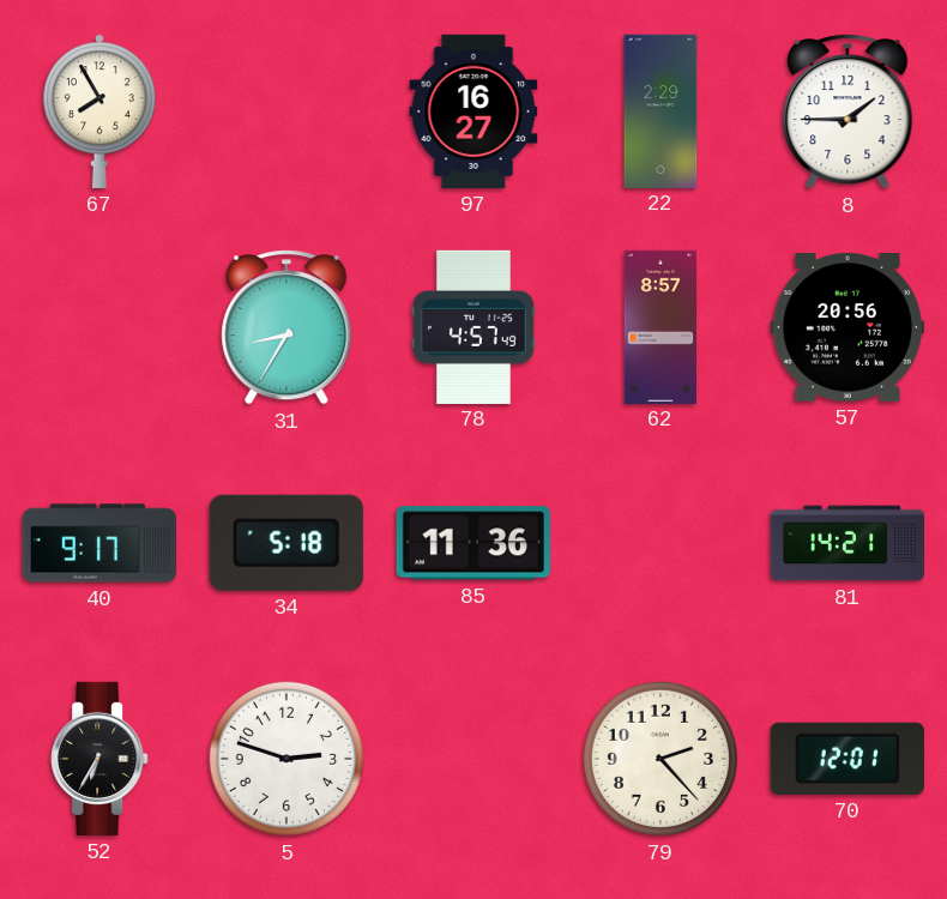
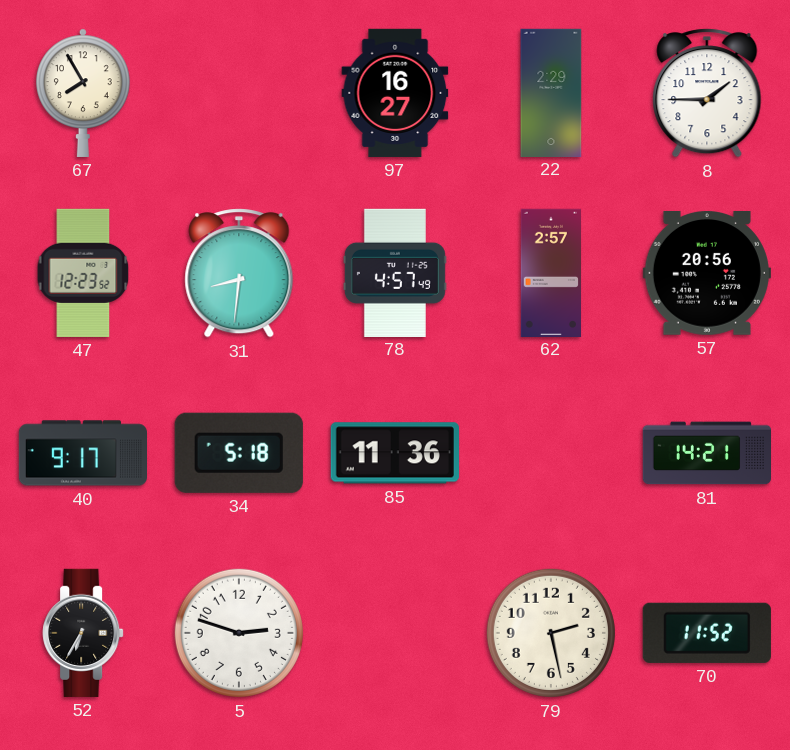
47: none -> 12:23 (83, 273)
31: 8:35 -> 8:31 (239, 273)
62: 8:57 -> 2:57 (550, 272)
79: 2:23 -> 2:28 (551, 633)
70: 12:01 -> 11:52 (707, 633)
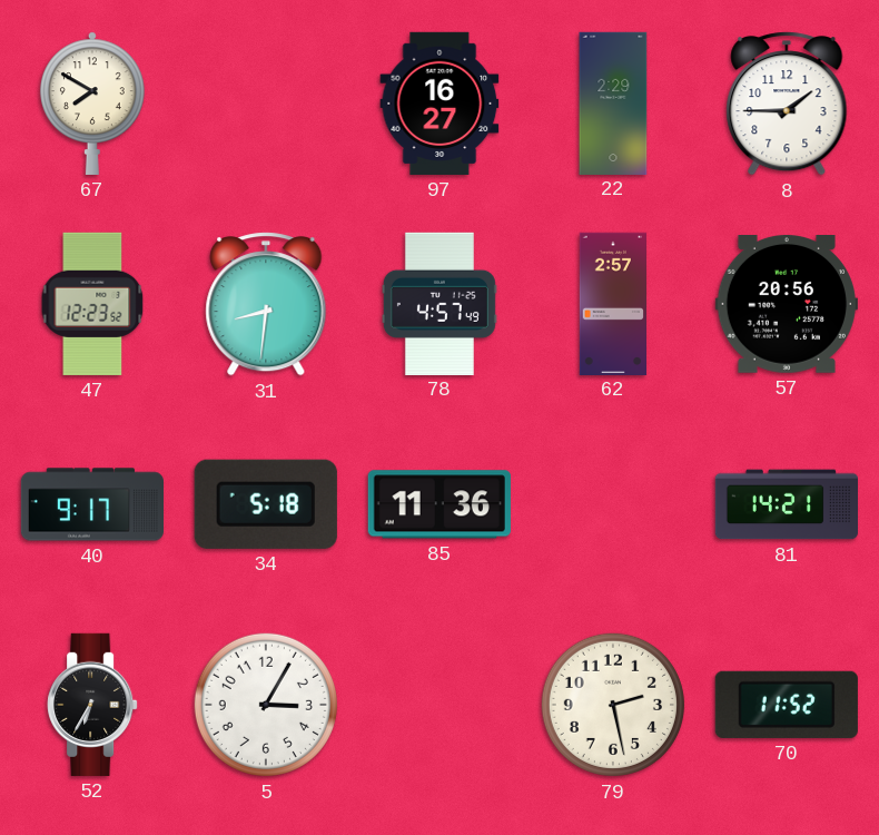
67: 7:55 -> 7:50 (92, 104)
5: 2:48 -> 3:05 (266, 705)
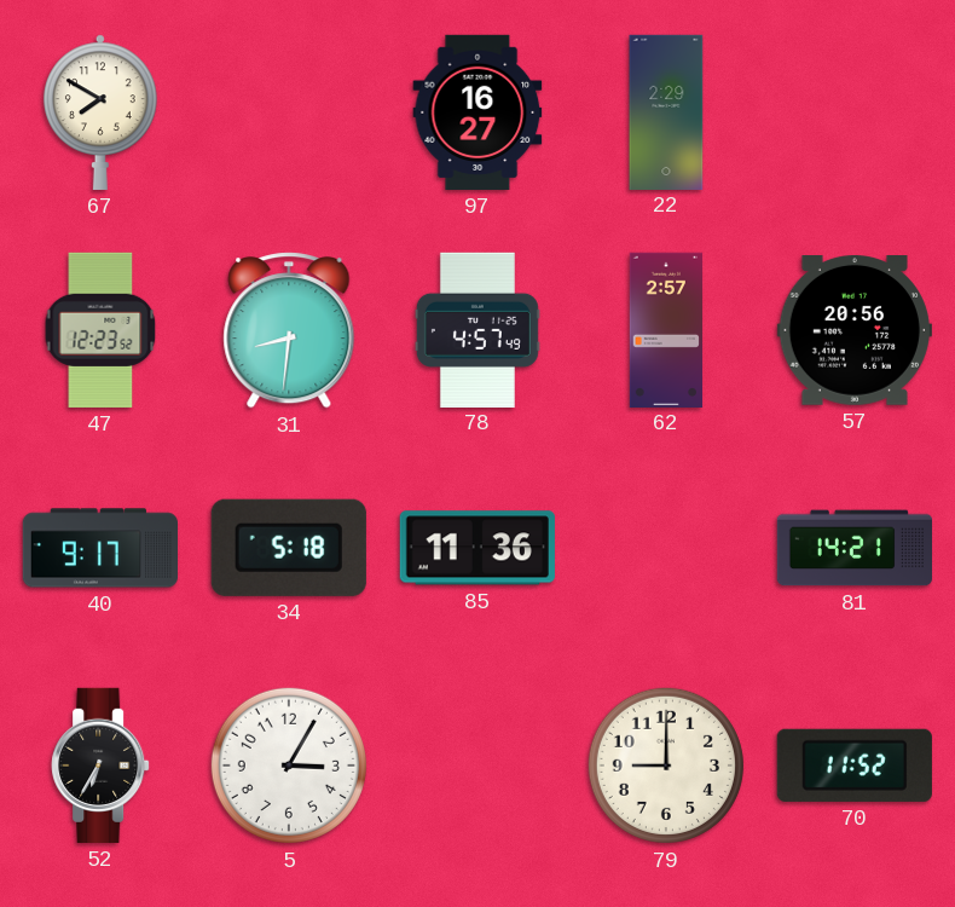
8: 1:45 -> none (787, 104)
79: 2:28 -> 9:00 (666, 766)
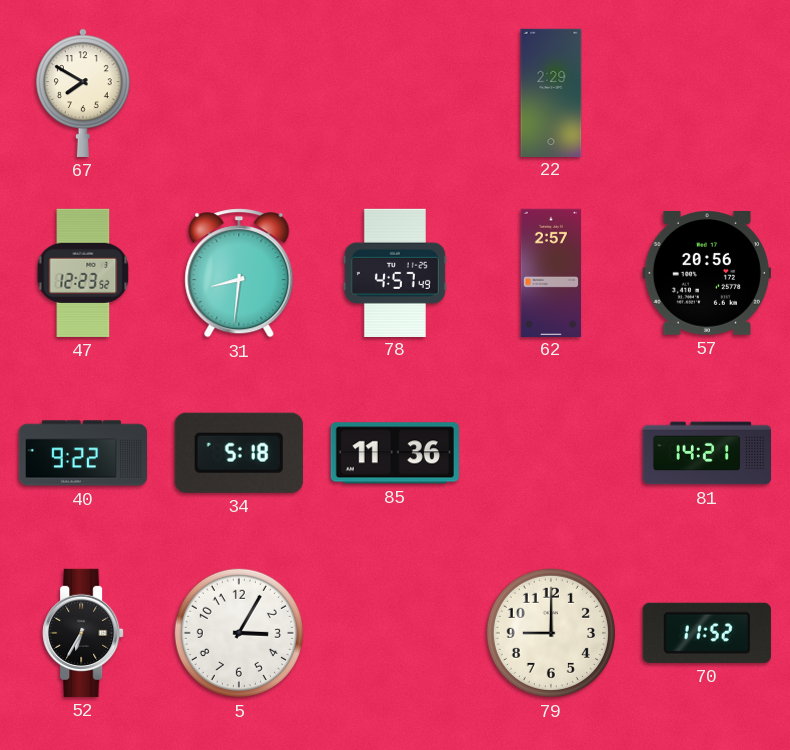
97: 16:27 -> none (477, 112)
40: 9:17 -> 9:22 (82, 453)
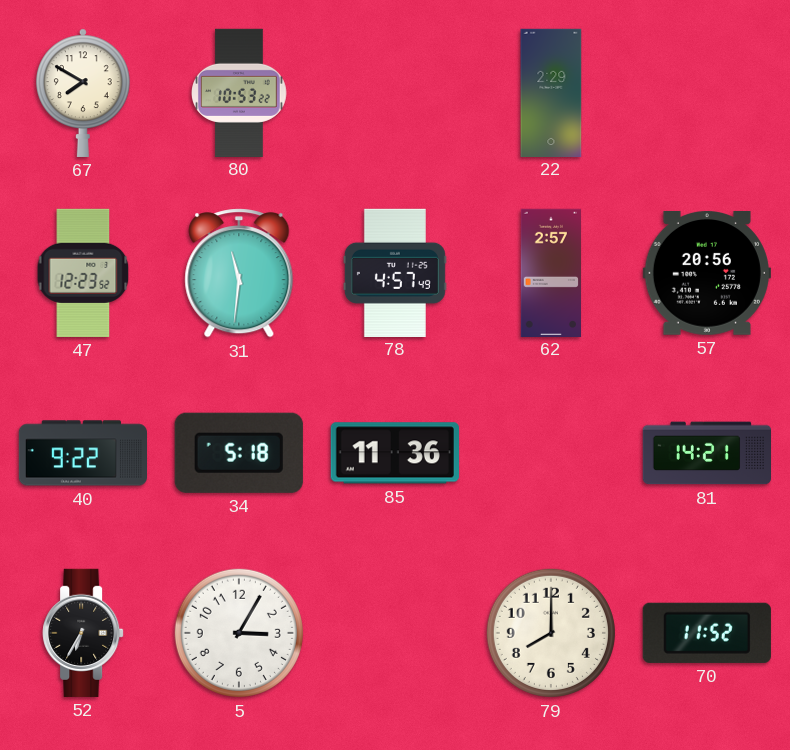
80: none -> 10:53 (240, 92)
31: 8:31 -> 11:31 (239, 273)
79: 9:00 -> 8:00 (551, 633)
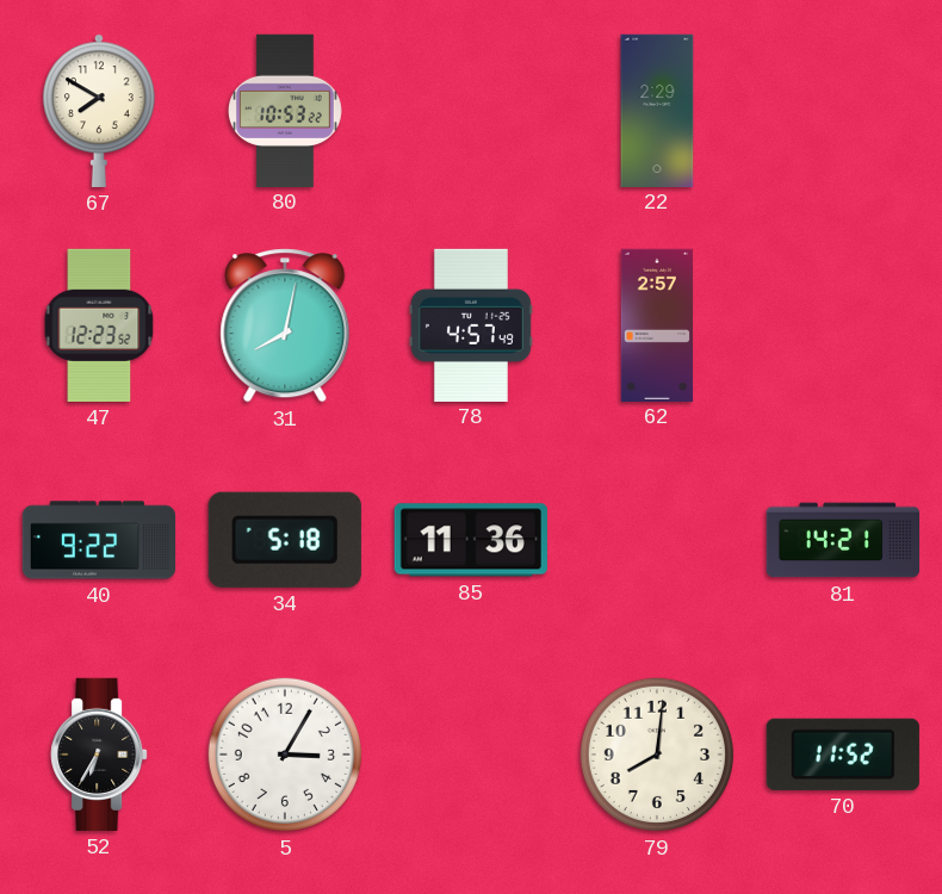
31: 11:31 -> 8:02 (285, 325)
57: 20:56 -> none (707, 274)
79: 8:00 -> 8:01 (657, 755)
